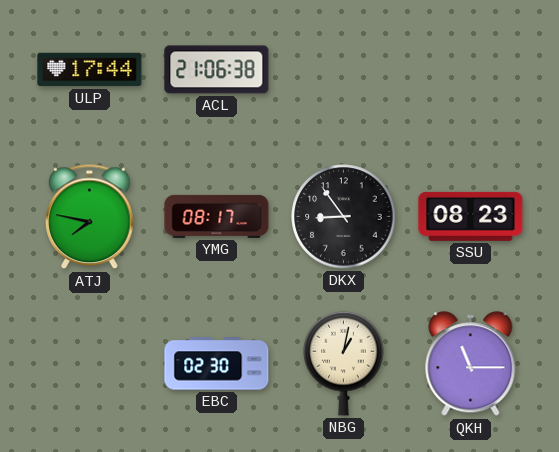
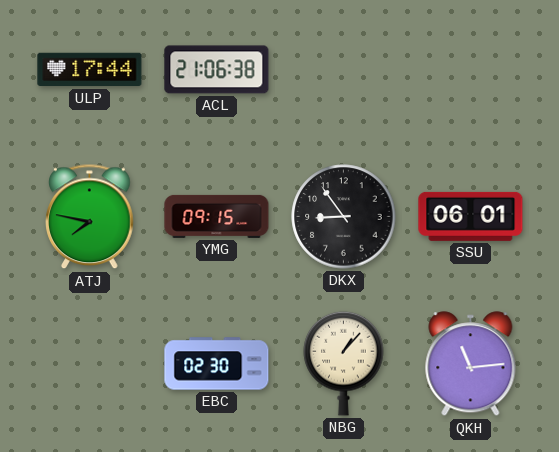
YMG: 08:17 -> 09:15 (217, 216)
SSU: 08:23 -> 06:01 (471, 216)
NBG: 1:02 -> 1:07 (344, 363)
QKH: 11:15 -> 11:14 (471, 364)
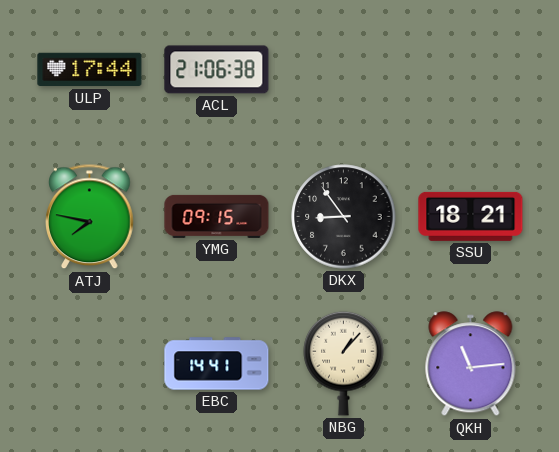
SSU: 06:01 -> 18:21 (471, 216)
EBC: 02:30 -> 14:41 (217, 364)
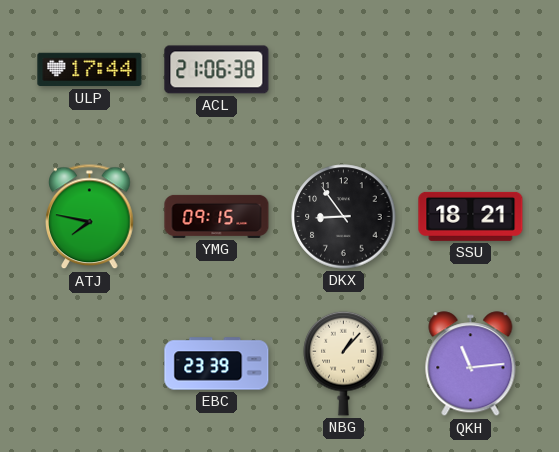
EBC: 14:41 -> 23:39 (217, 364)
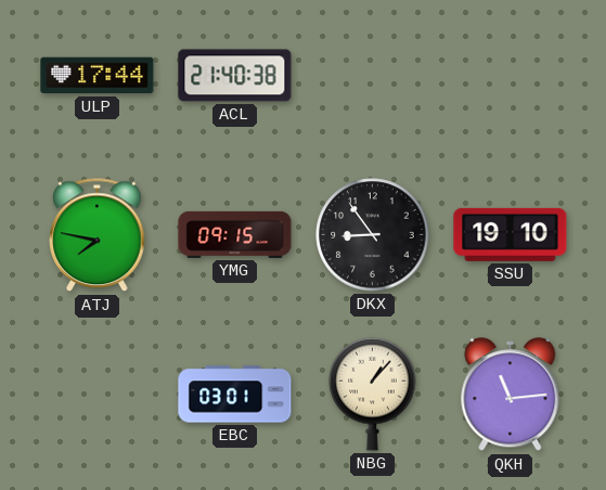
ACL: 21:06 -> 21:40 (235, 76)
SSU: 18:21 -> 19:10 (511, 234)
EBC: 23:39 -> 03:01 (235, 395)
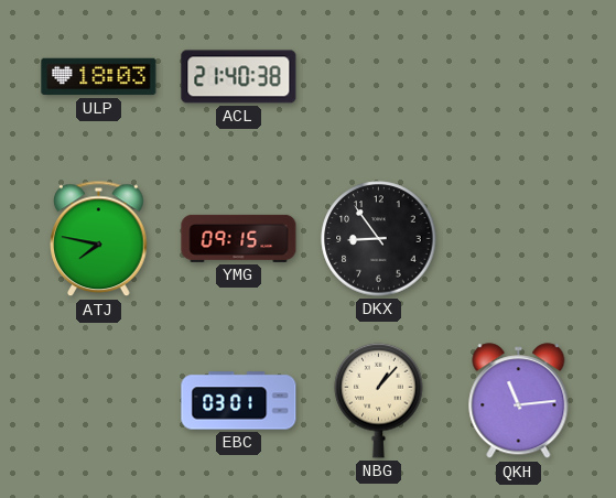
ULP: 17:44 -> 18:03 (99, 77)
SSU: 19:10 -> none (511, 234)
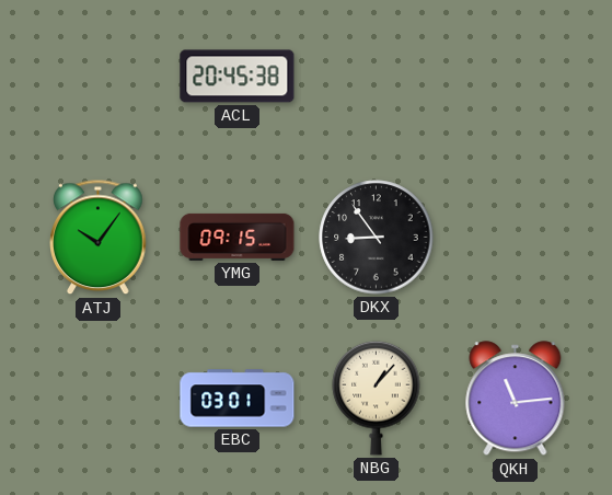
ULP: 18:03 -> none (99, 77)
ACL: 21:40 -> 20:45 (238, 77)
ATJ: 7:47 -> 10:06 (99, 238)
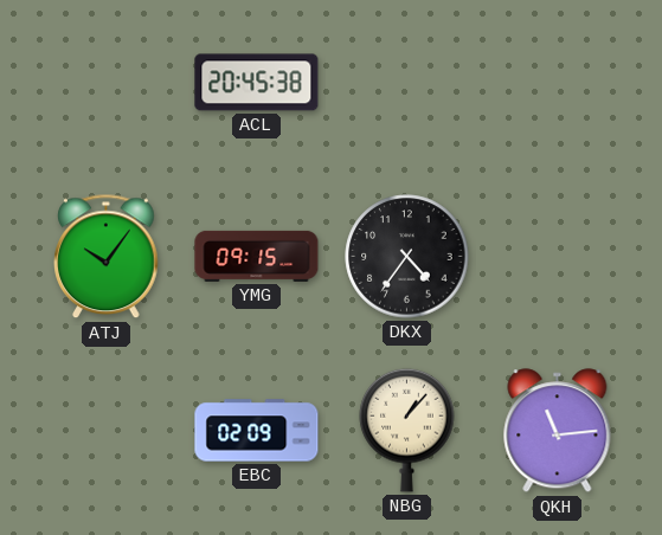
DKX: 8:54 -> 4:36 (407, 257)
EBC: 03:01 -> 02:09 (257, 431)
